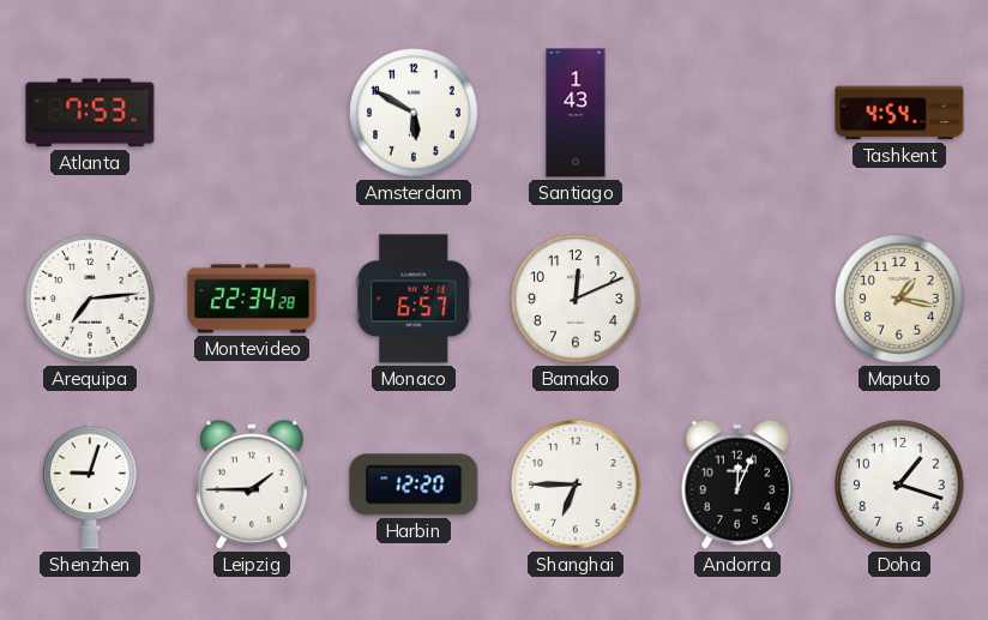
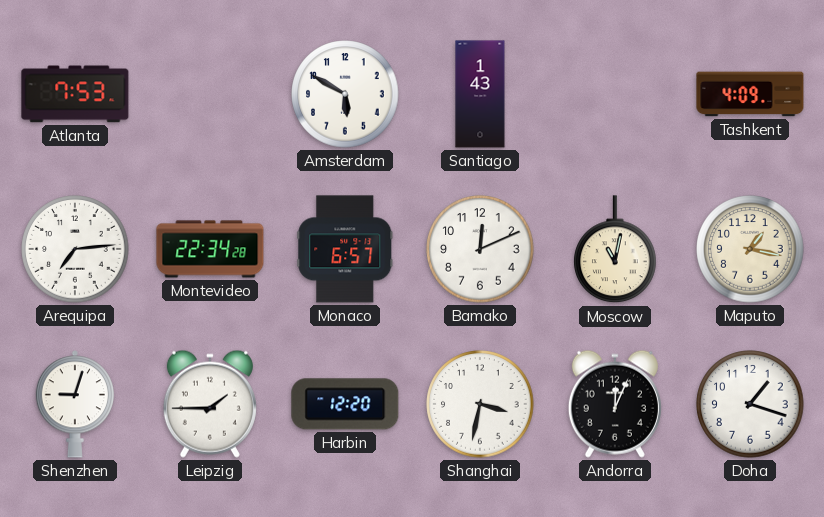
Tashkent: 4:54 -> 4:09 (750, 94)
Moscow: none -> 11:02 (615, 250)
Shanghai: 6:45 -> 3:32 (480, 404)
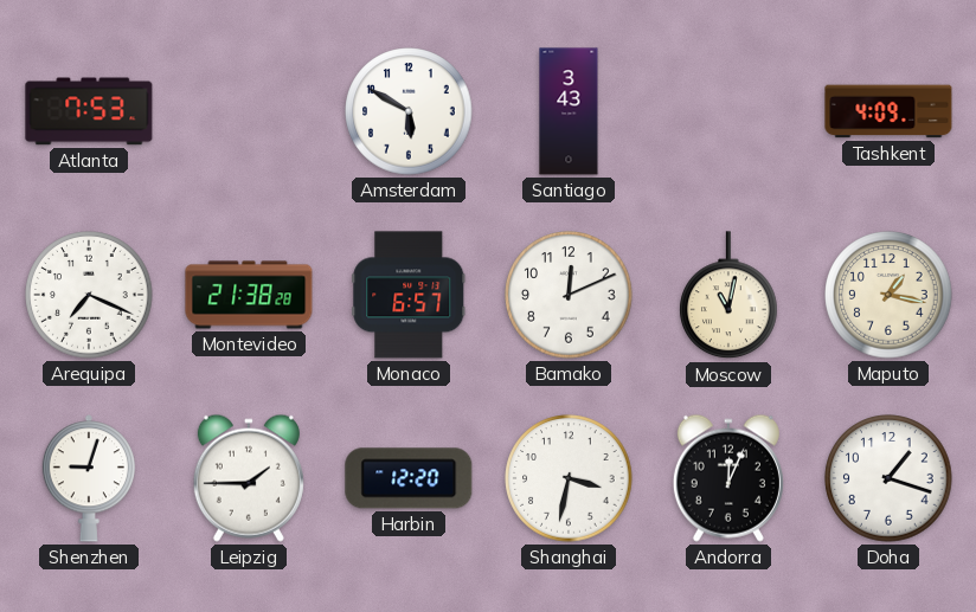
Santiago: 1:43 -> 3:43 (569, 111)
Arequipa: 7:14 -> 7:19 (89, 295)
Montevideo: 22:34 -> 21:38 (249, 295)
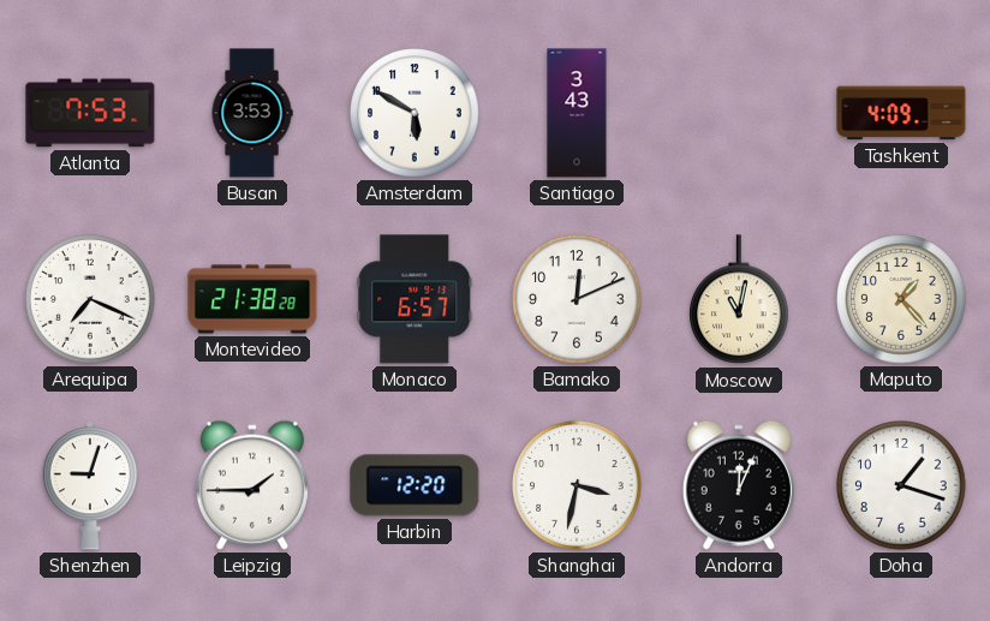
Busan: none -> 3:53 (252, 113)
Maputo: 1:17 -> 1:23 (901, 299)
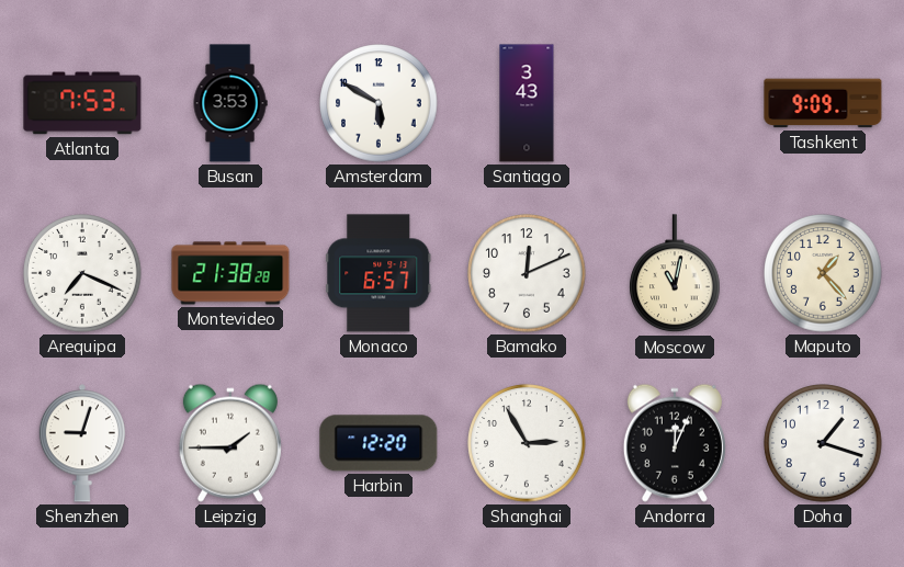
Tashkent: 4:09 -> 9:09 (823, 103)
Shanghai: 3:32 -> 2:55 (527, 443)
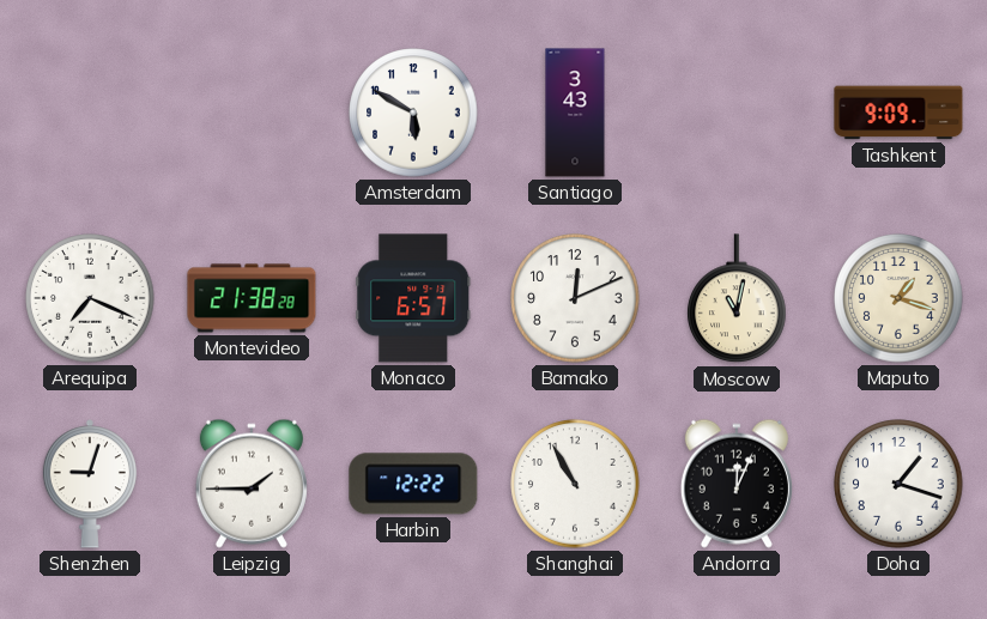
Atlanta: 7:53 -> none (82, 103)
Busan: 3:53 -> none (230, 103)
Maputo: 1:23 -> 1:18 (898, 298)
Harbin: 12:20 -> 12:22 (413, 484)
Shanghai: 2:55 -> 10:55 (575, 484)
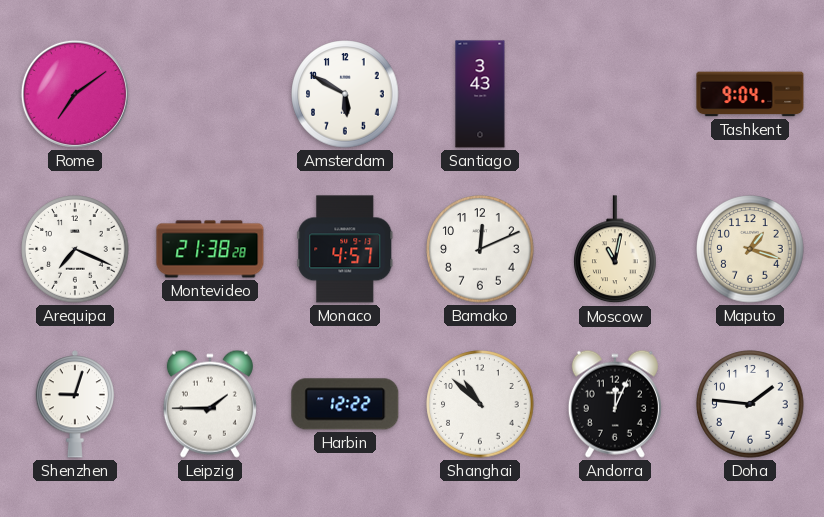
Rome: none -> 7:09 (75, 94)
Tashkent: 9:09 -> 9:04 (750, 94)
Monaco: 6:57 -> 4:57 (345, 249)
Shanghai: 10:55 -> 10:52 (480, 404)
Doha: 1:18 -> 1:46 (750, 404)
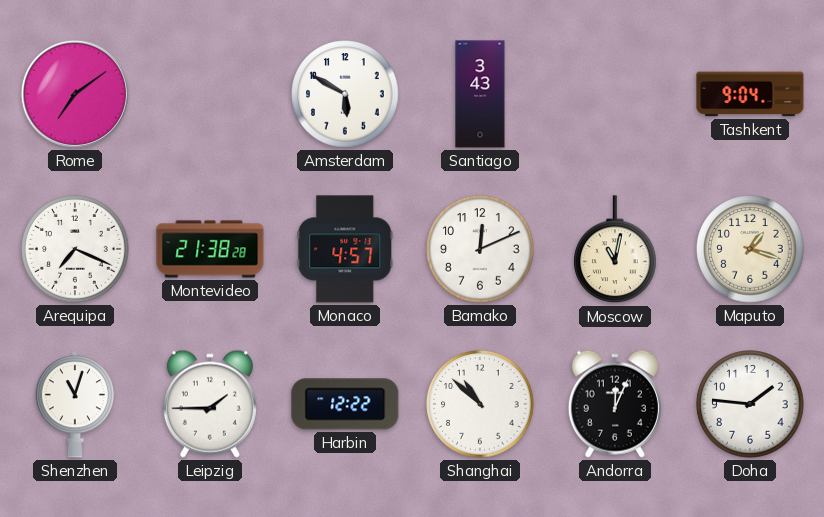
Shenzhen: 9:03 -> 11:03 (74, 404)
